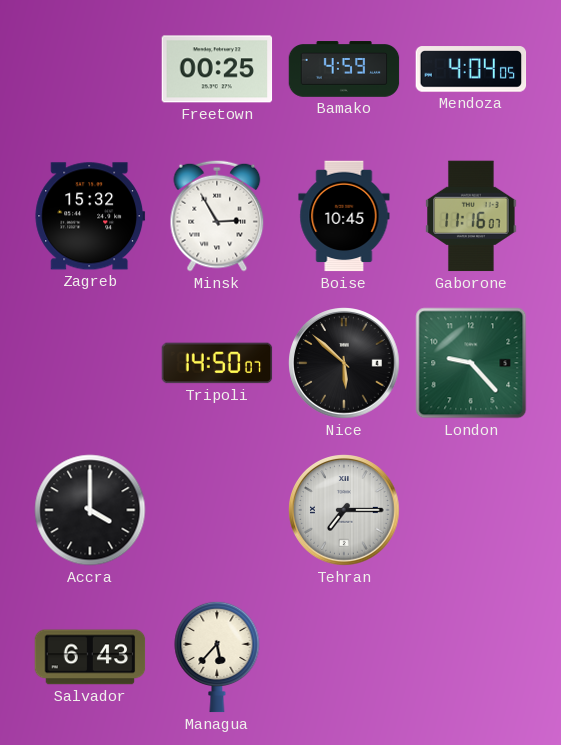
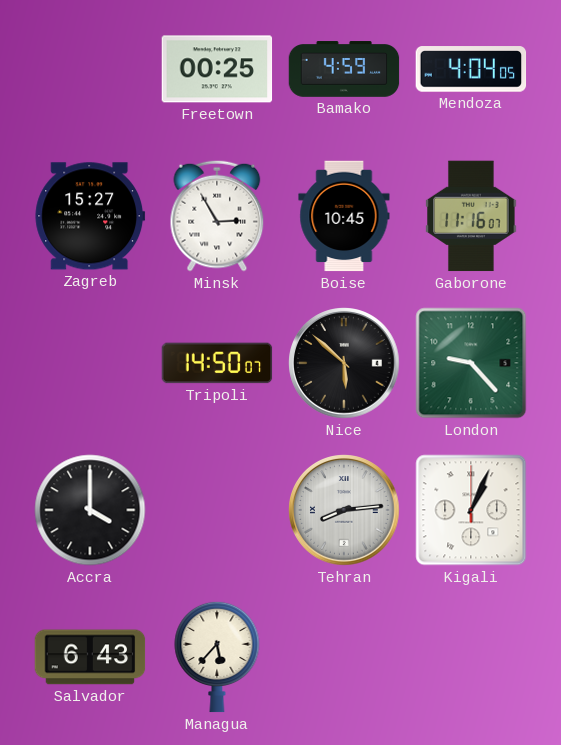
Zagreb: 15:32 -> 15:27 (90, 216)
Tehran: 7:15 -> 8:14 (344, 510)
Kigali: none -> 1:04 (471, 510)
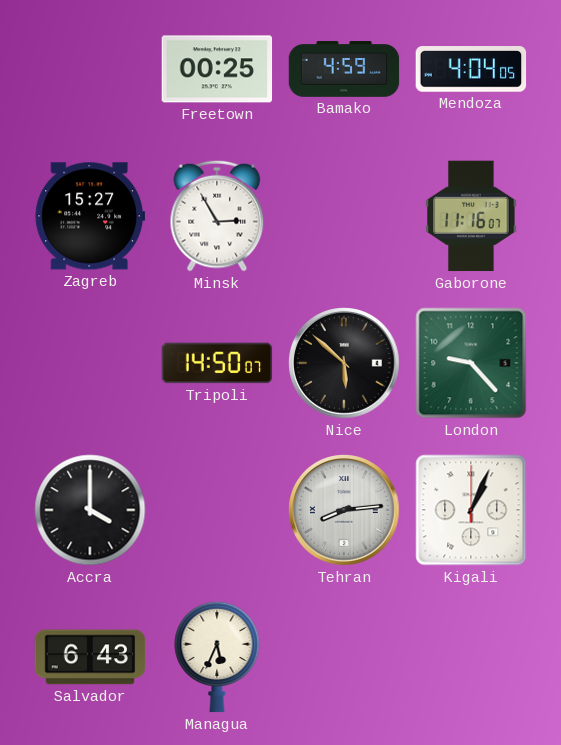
Boise: 10:45 -> none (344, 216)
Managua: 5:37 -> 5:34 (217, 657)
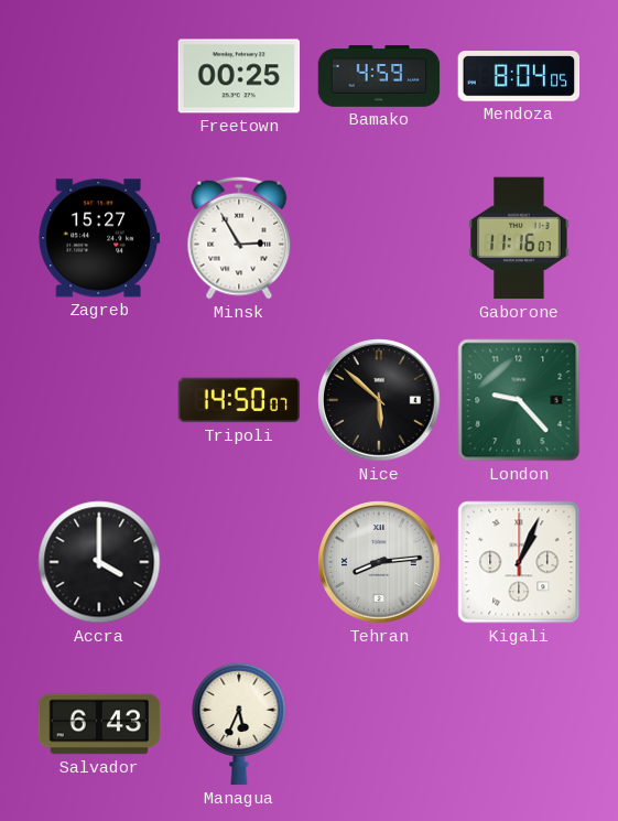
Mendoza: 4:04 -> 8:04 (519, 76)
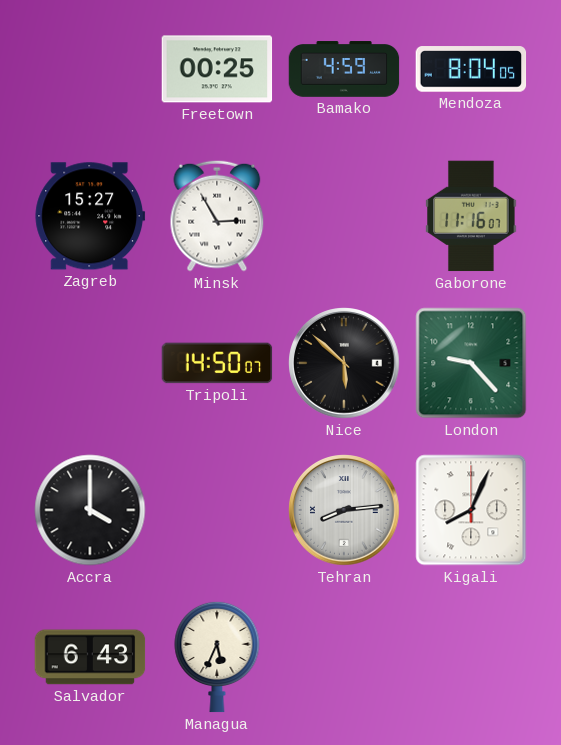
Kigali: 1:04 -> 8:04 (471, 510)
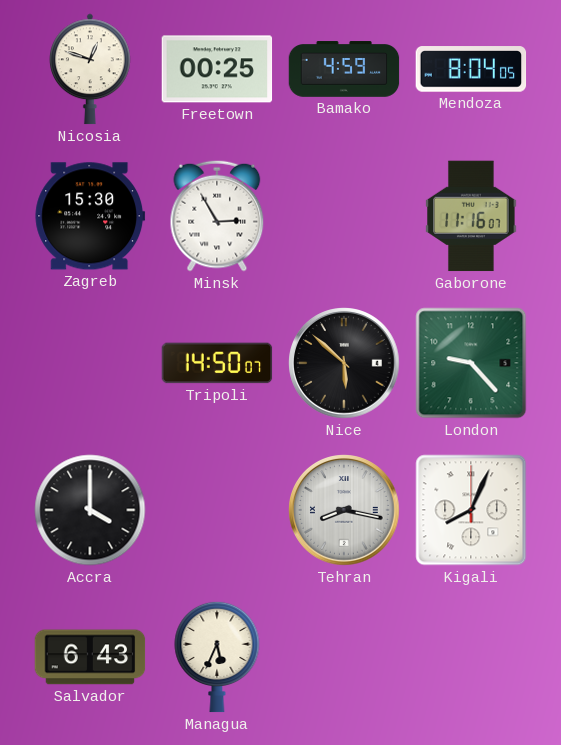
Nicosia: none -> 12:48 (91, 69)
Zagreb: 15:27 -> 15:30 (90, 216)
Tehran: 8:14 -> 8:17 (344, 510)
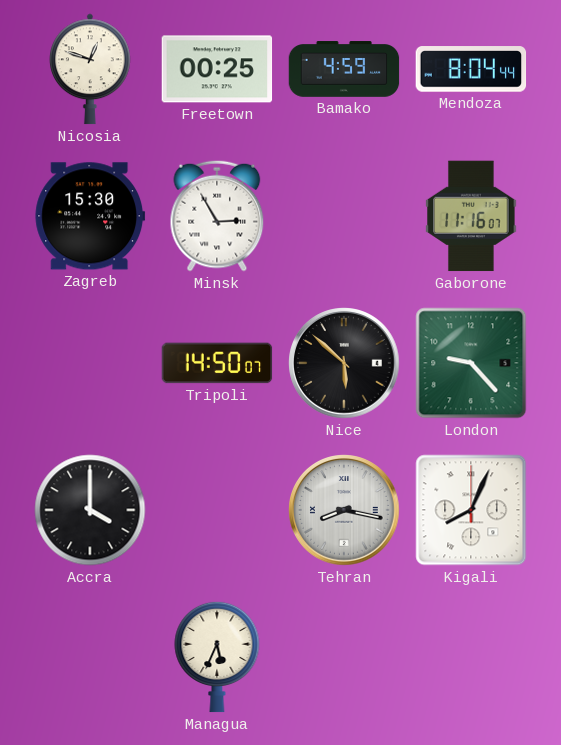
Mendoza: 8:04:05 -> 8:04:44 (471, 69)
Salvador: 6:43 -> none (90, 657)
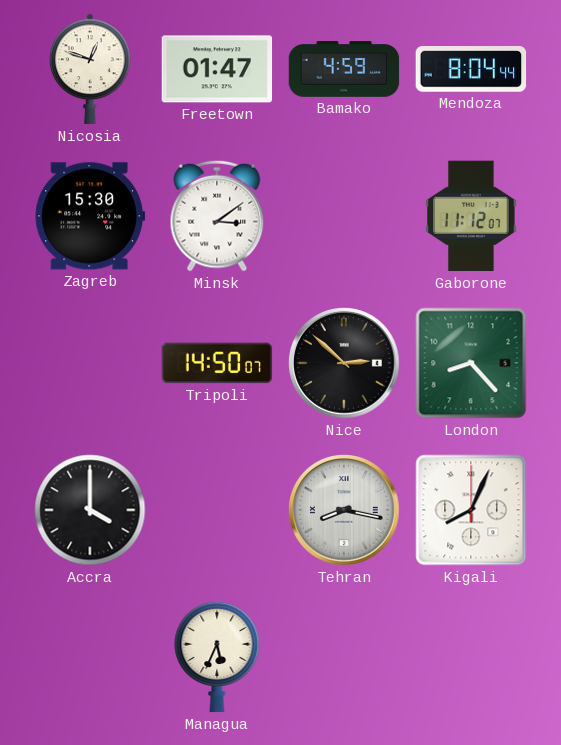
Freetown: 00:25 -> 01:47 (217, 69)
Minsk: 2:55 -> 3:09 (217, 216)
Gaborone: 11:16 -> 11:12 (471, 216)
Nice: 5:52 -> 2:52 (344, 363)
London: 9:23 -> 8:23 (471, 363)
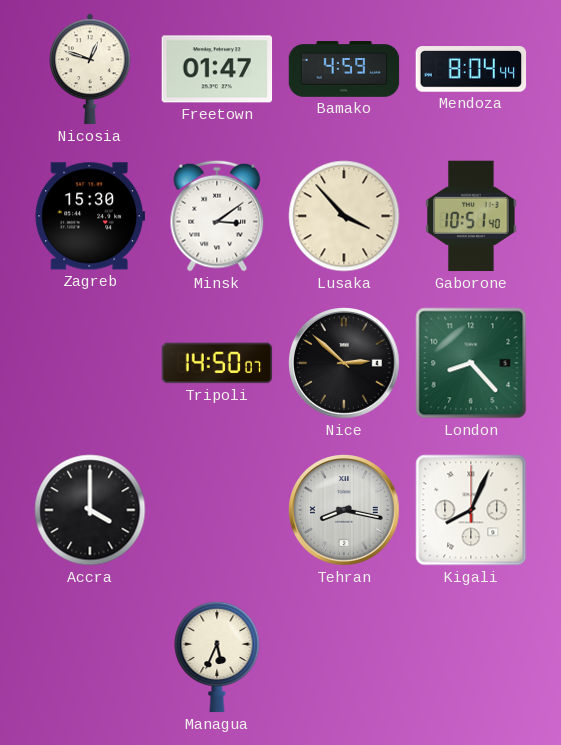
Lusaka: none -> 3:53 (344, 216)
Gaborone: 11:12 -> 10:51 (471, 216)
